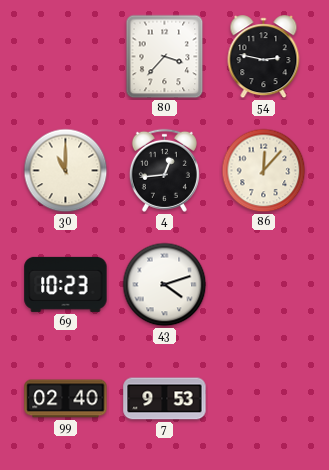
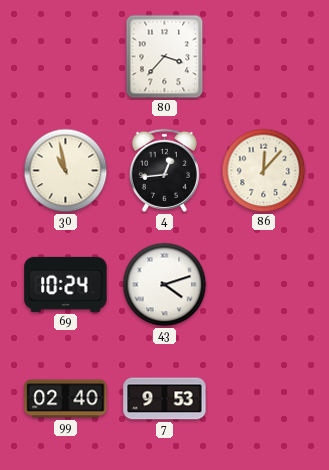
54: 2:47 -> none (264, 57)
30: 11:00 -> 10:58 (66, 171)
69: 10:23 -> 10:24 (66, 284)
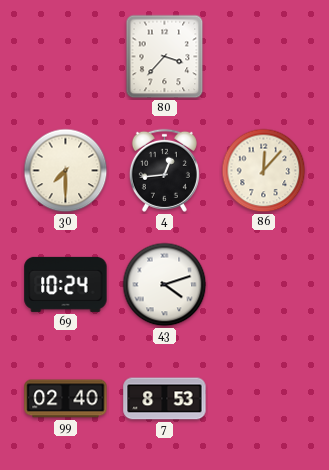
30: 10:58 -> 7:30 (66, 171)
7: 9:53 -> 8:53 (165, 399)
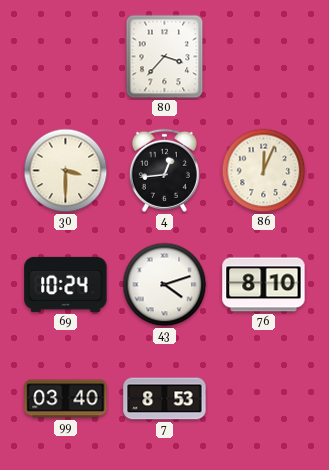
30: 7:30 -> 3:30 (66, 171)
86: 12:07 -> 12:04 (264, 171)
76: none -> 8:10 (264, 285)
99: 02:40 -> 03:40 (66, 399)
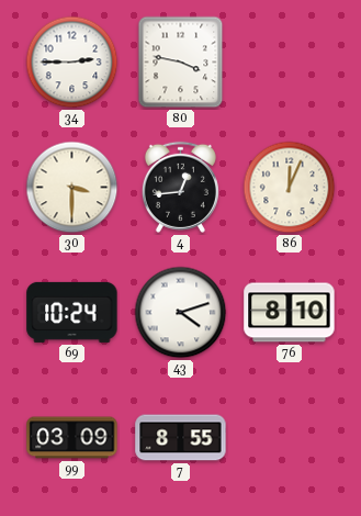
34: none -> 2:45 (72, 63)
80: 3:37 -> 3:47 (181, 63)
99: 03:40 -> 03:09 (72, 438)
7: 8:53 -> 8:55 (181, 438)
